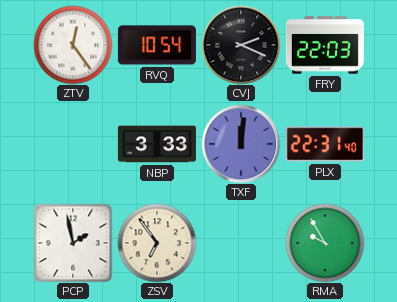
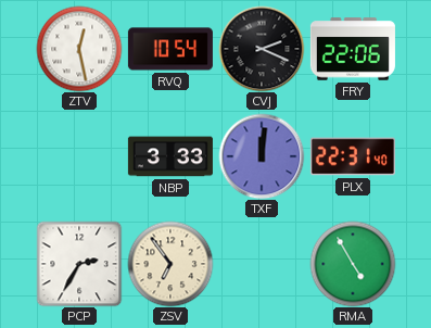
ZTV: 12:24 -> 12:28 (79, 49)
FRY: 22:03 -> 22:06 (353, 49)
PCP: 1:58 -> 2:35 (79, 264)
RMA: 9:55 -> 4:55 (353, 264)
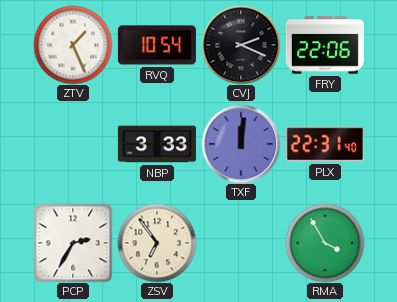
ZTV: 12:28 -> 1:26 (73, 45)
RMA: 4:55 -> 3:55 (325, 243)
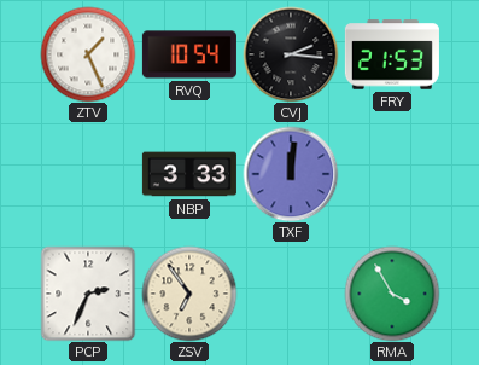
CVJ: 2:19 -> 2:16 (291, 54)
FRY: 22:06 -> 21:53 (392, 54)
PLX: 22:31 -> none (325, 144)
PCP: 2:35 -> 2:34 (88, 294)
